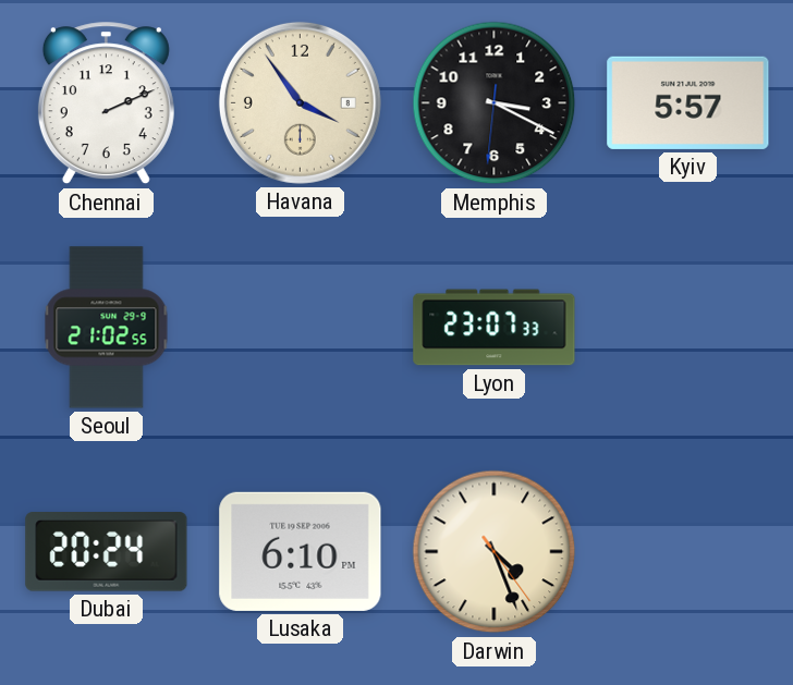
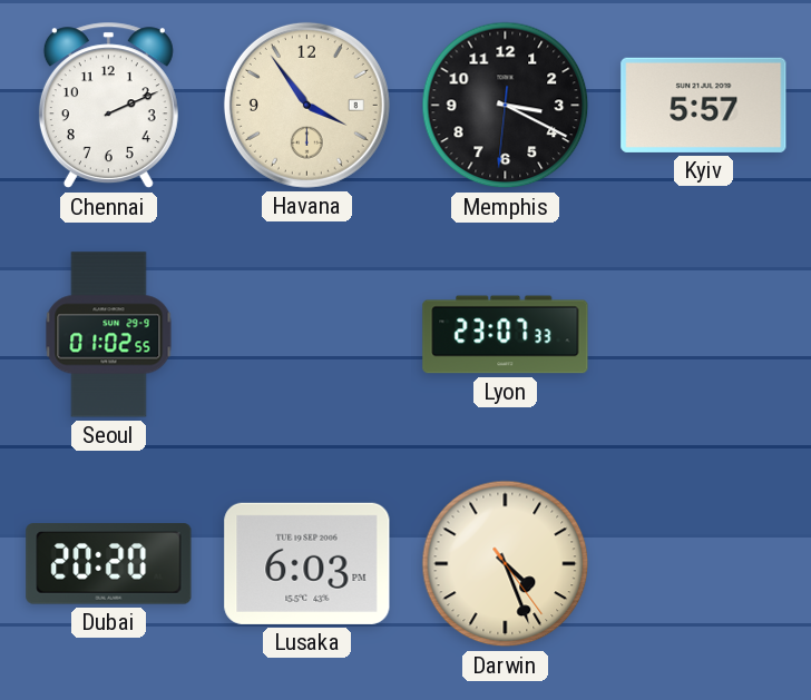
Seoul: 21:02 -> 01:02 (109, 335)
Dubai: 20:24 -> 20:20 (109, 564)
Lusaka: 6:10 -> 6:03 (307, 563)
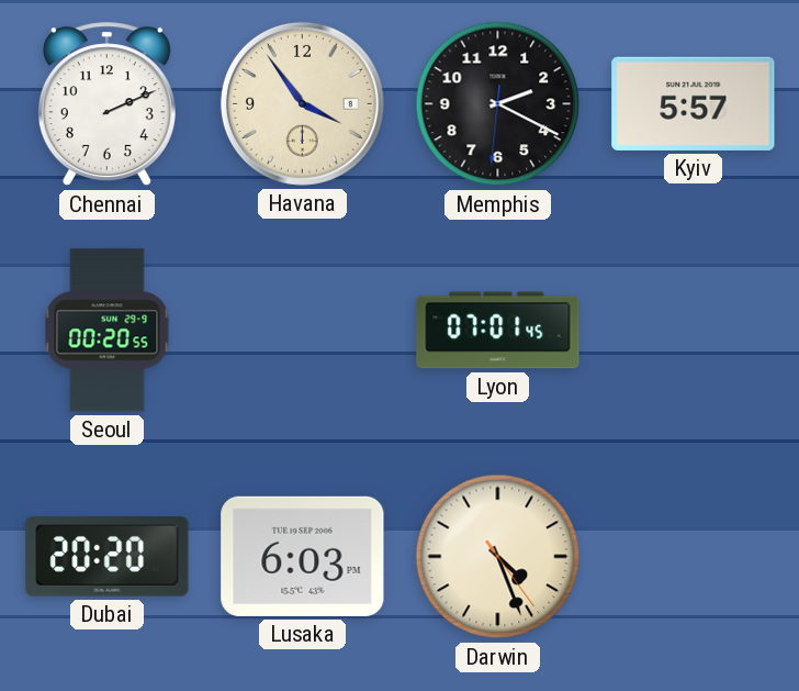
Memphis: 3:19 -> 2:19 (498, 104)
Seoul: 01:02 -> 00:20 (108, 331)
Lyon: 23:07 -> 07:01 (498, 331)
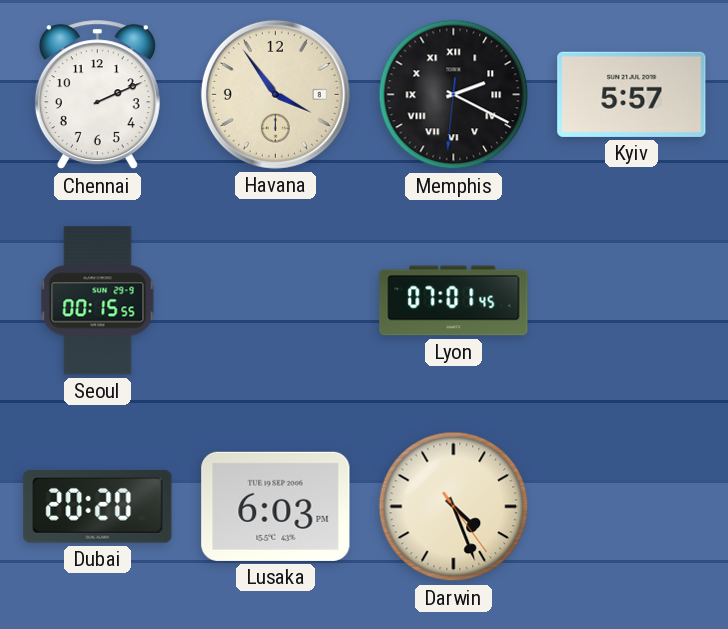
Memphis numerals: Arabic -> Roman (454, 95)
Seoul: 00:20 -> 00:15 (98, 301)
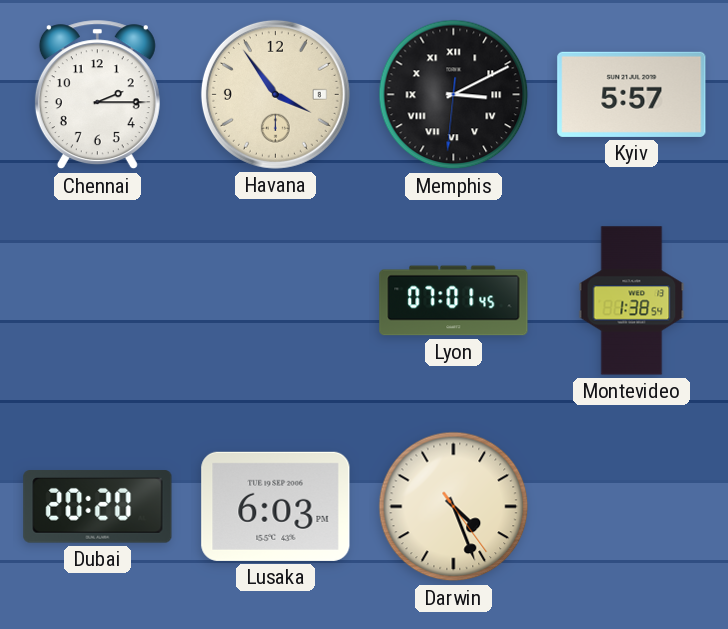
Chennai: 2:11 -> 2:15 (97, 95)
Memphis: 2:19 -> 3:10 (454, 95)
Seoul: 00:15 -> none (98, 301)
Montevideo: none -> 1:38 (632, 301)
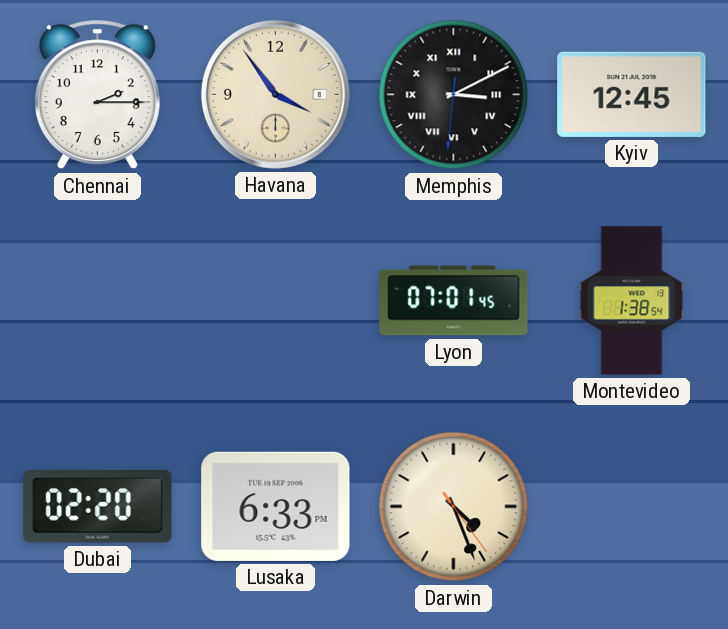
Kyiv: 5:57 -> 12:45 (632, 94)
Dubai: 20:20 -> 02:20 (98, 507)
Lusaka: 6:03 -> 6:33 (276, 506)
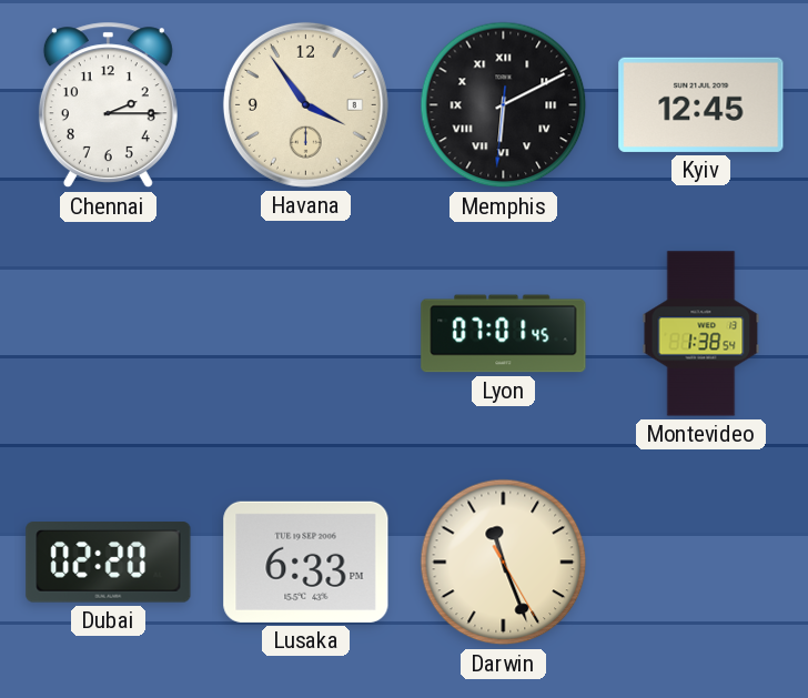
Memphis: 3:10 -> 6:10 (504, 105)
Darwin: 4:26 -> 11:26 (504, 563)
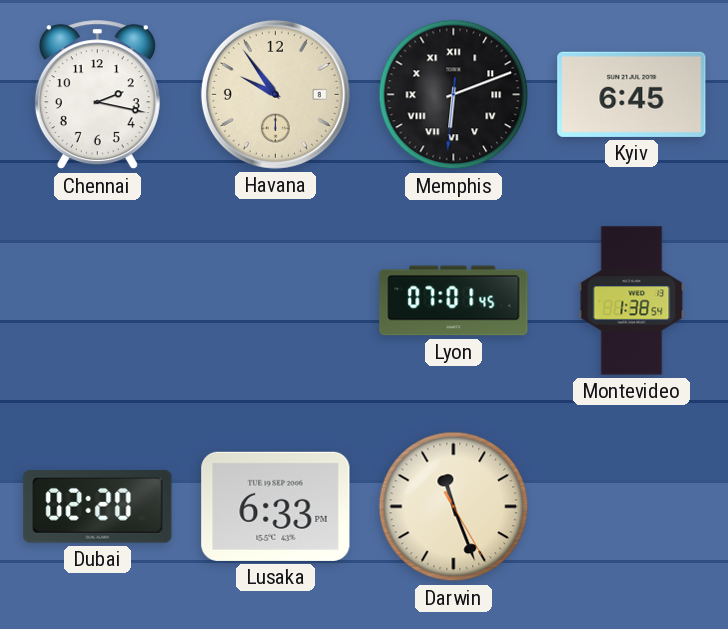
Chennai: 2:15 -> 2:17 (97, 95)
Havana: 3:54 -> 9:54 (275, 94)
Memphis: 6:10 -> 6:11 (454, 95)
Kyiv: 12:45 -> 6:45 (632, 94)
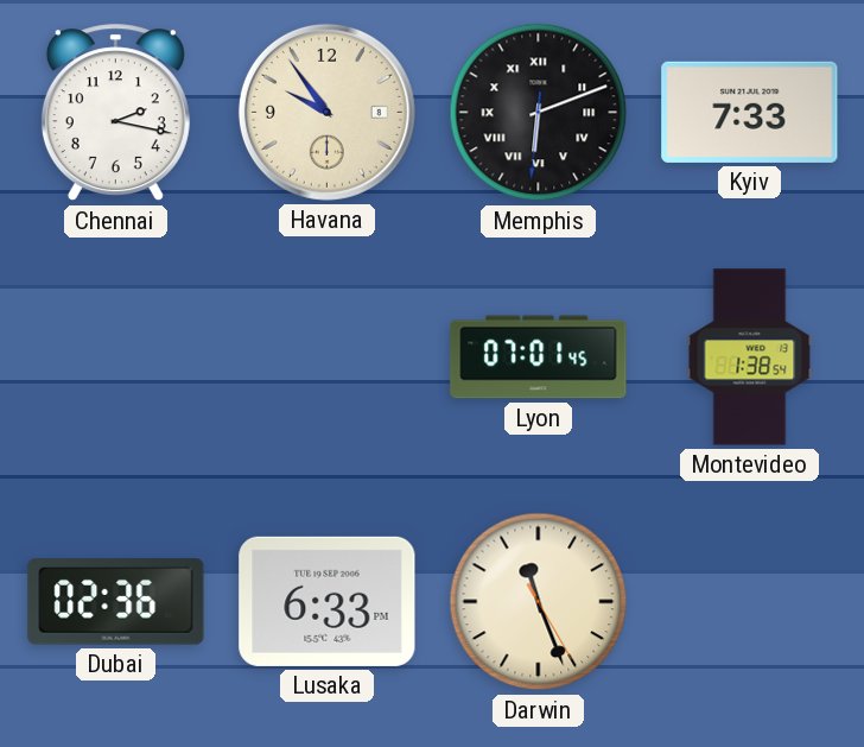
Kyiv: 6:45 -> 7:33 (750, 112)
Dubai: 02:20 -> 02:36 (116, 602)
